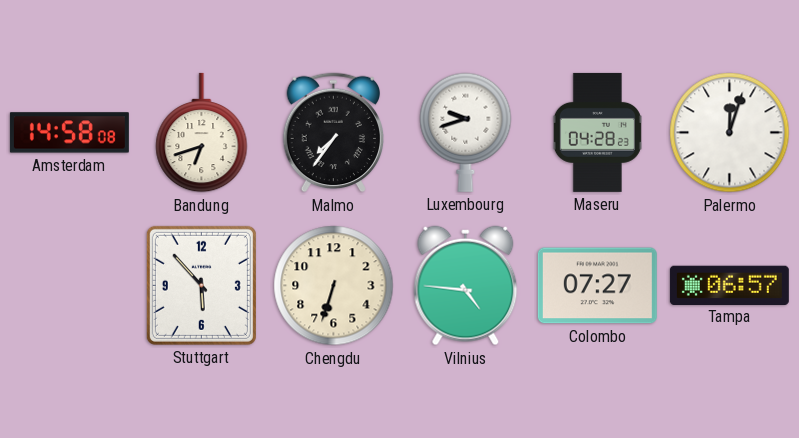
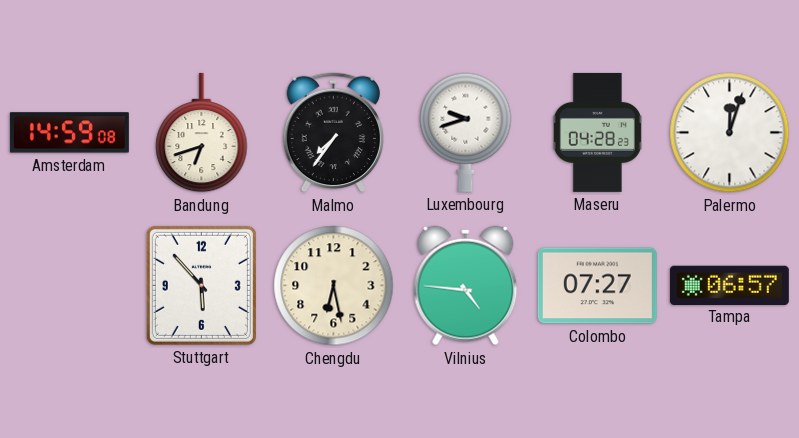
Amsterdam: 14:58 -> 14:59 (69, 133)
Chengdu: 6:33 -> 6:28 (334, 286)
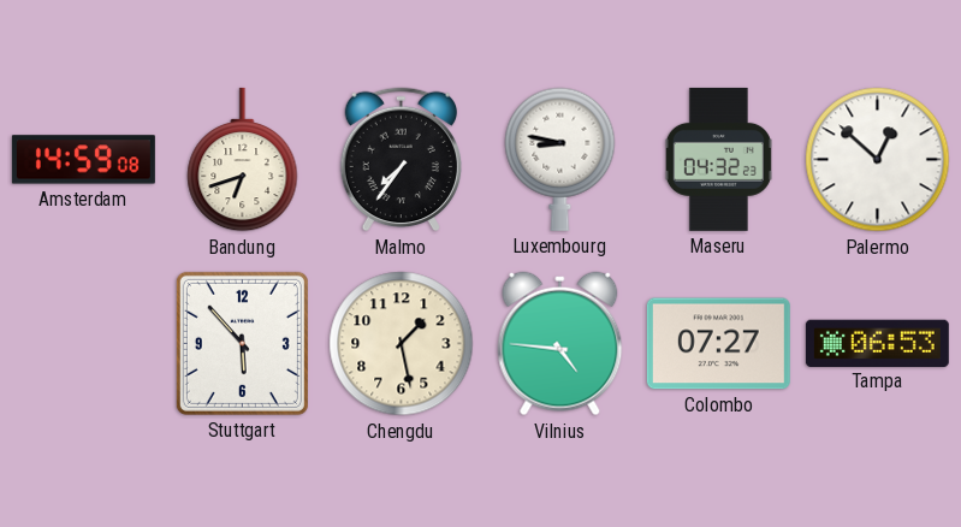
Luxembourg: 9:42 -> 8:47 (560, 159)
Maseru: 04:28 -> 04:32 (718, 159)
Palermo: 12:03 -> 12:52 (878, 160)
Chengdu: 6:28 -> 1:28 (402, 344)
Tampa: 06:57 -> 06:53 (877, 343)
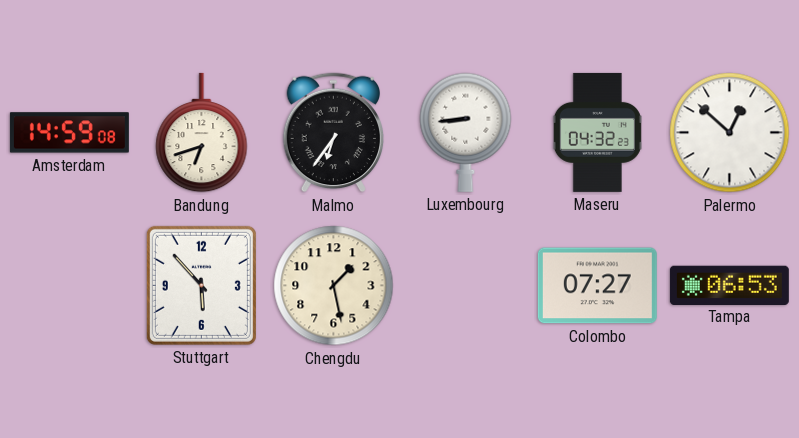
Malmo: 7:36 -> 6:36 (333, 133)
Luxembourg: 8:47 -> 8:44 (466, 132)
Vilnius: 4:46 -> none (560, 344)
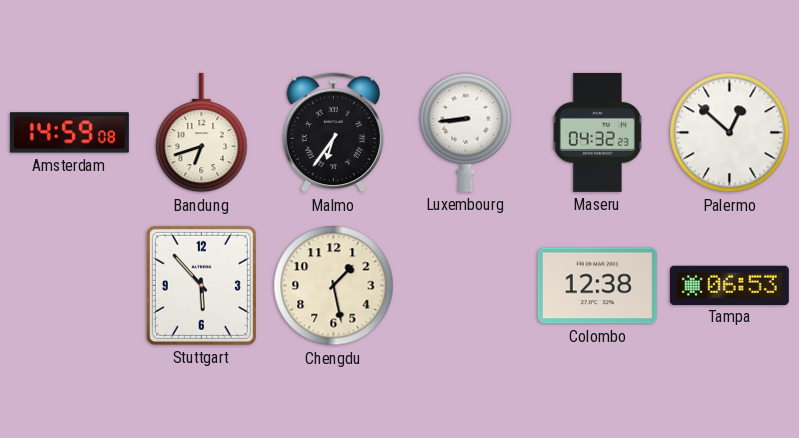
Colombo: 07:27 -> 12:38 (597, 286)
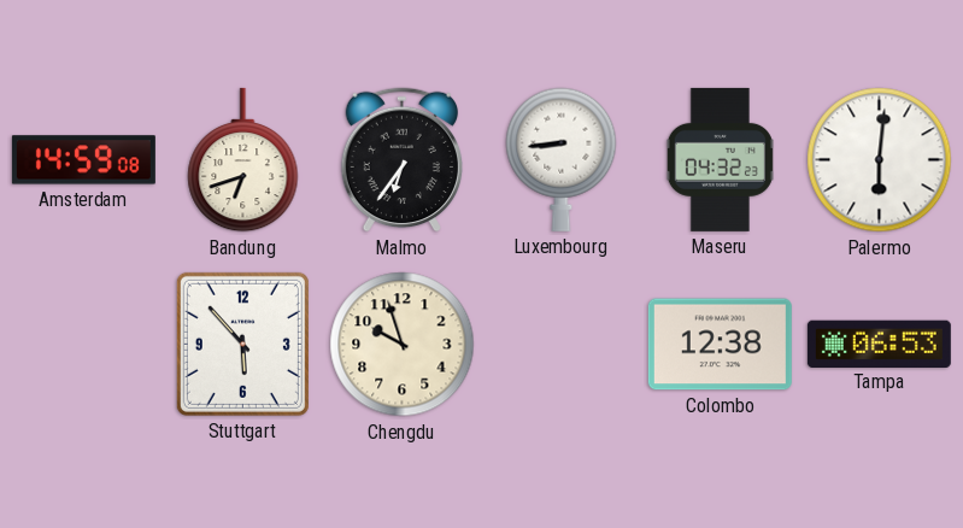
Palermo: 12:52 -> 6:01 (880, 160)
Chengdu: 1:28 -> 9:57 (403, 345)
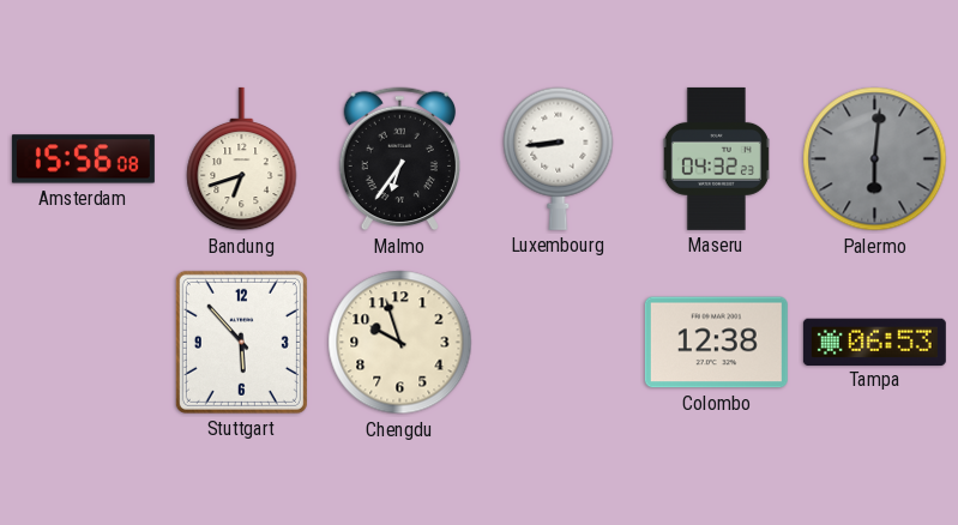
Amsterdam: 14:59 -> 15:56 (83, 159)
Palermo dial: white -> grey (875, 159)
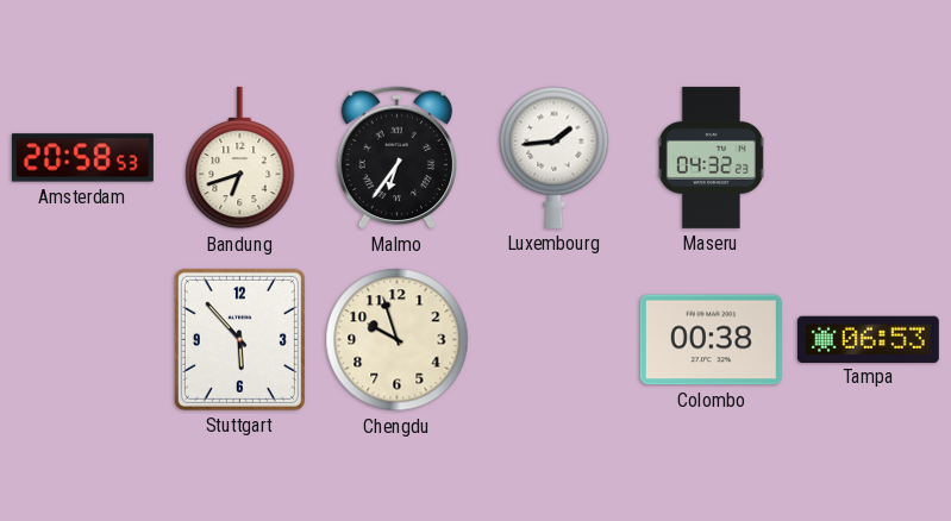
Amsterdam: 15:56 -> 20:58 (82, 158)
Luxembourg: 8:44 -> 1:44 (555, 157)
Palermo: 6:01 -> none (875, 159)
Colombo: 12:38 -> 00:38 (711, 340)
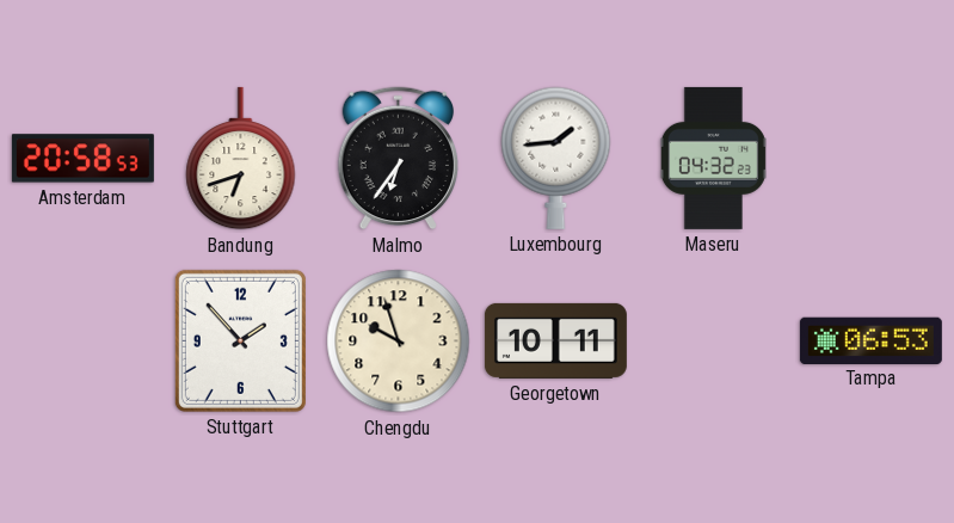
Stuttgart: 5:53 -> 1:53 (240, 340)
Georgetown: none -> 10:11 (555, 340)
Colombo: 00:38 -> none (711, 340)
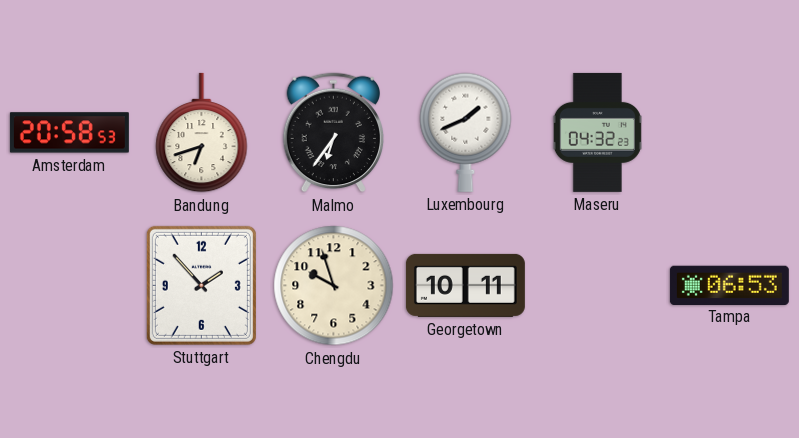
Luxembourg: 1:44 -> 1:41 (466, 132)
